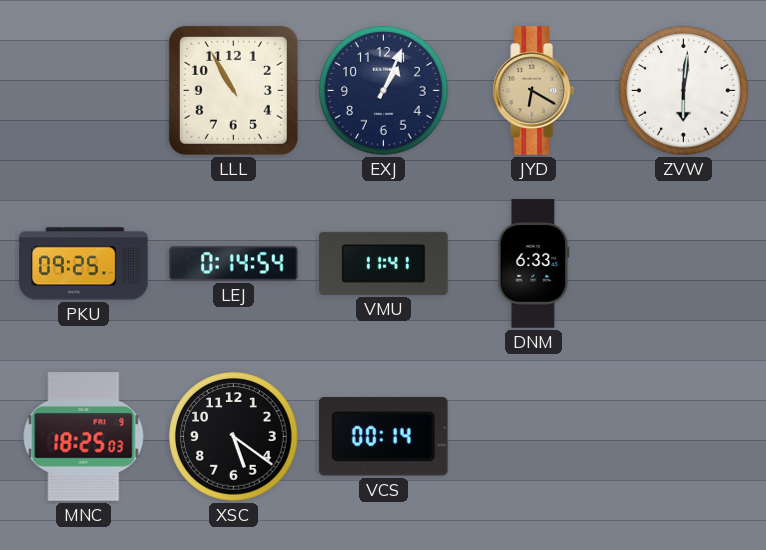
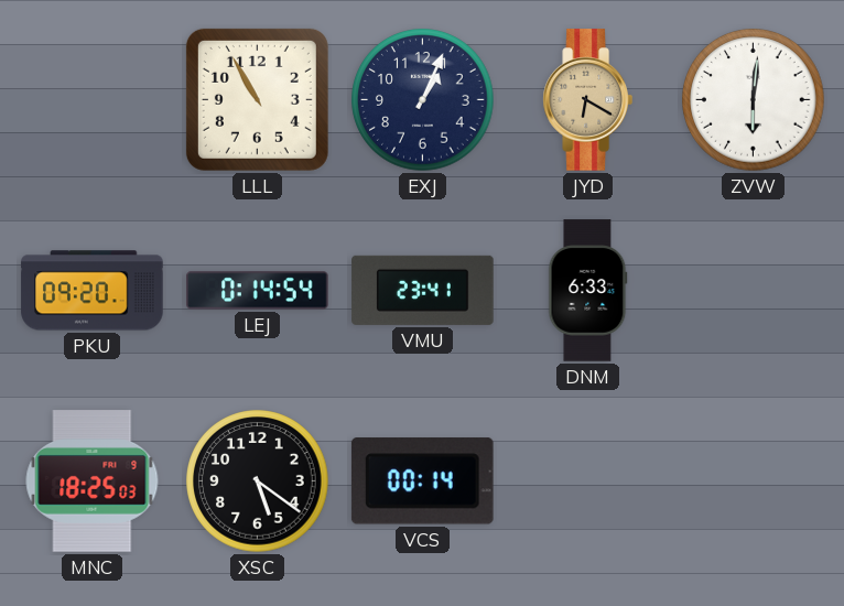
PKU: 09:25 -> 09:20 (93, 291)
VMU: 11:41 -> 23:41 (423, 290)
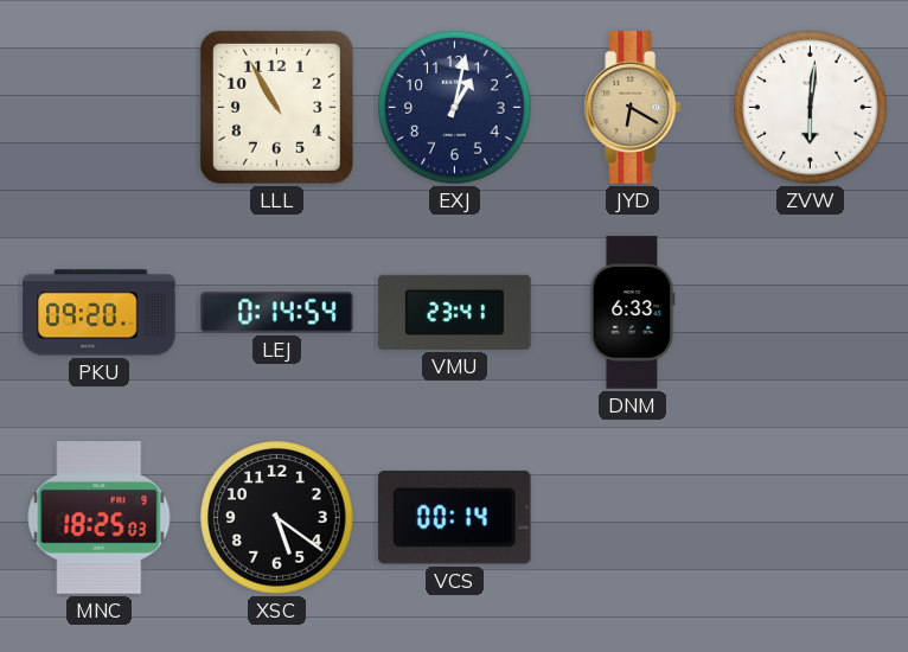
EXJ: 1:04 -> 1:02 (455, 108)
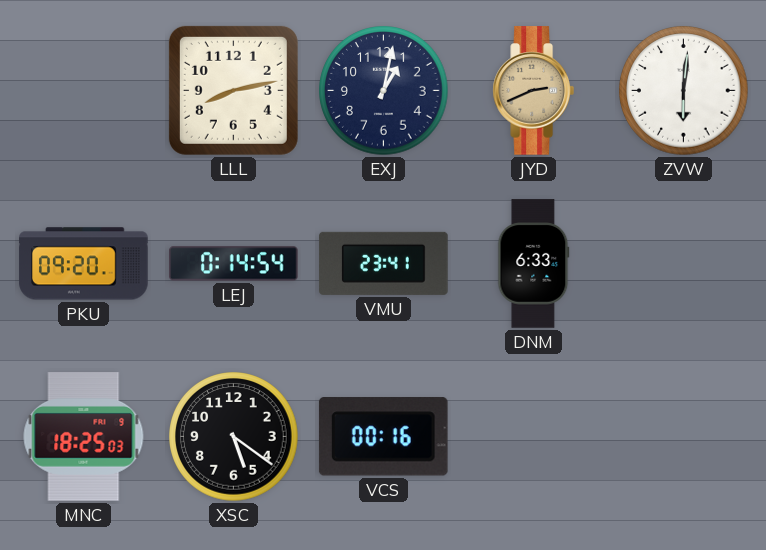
LLL: 10:55 -> 8:13 (233, 90)
JYD: 6:20 -> 2:41 (533, 91)
VCS: 00:14 -> 00:16 (383, 437)
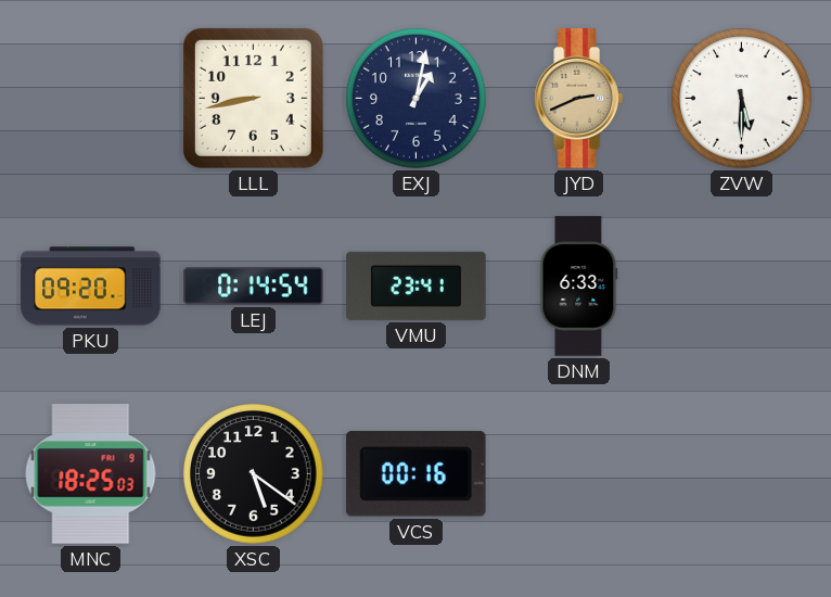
LLL: 8:13 -> 8:43 (253, 98)
ZVW: 6:01 -> 5:30 (742, 99)
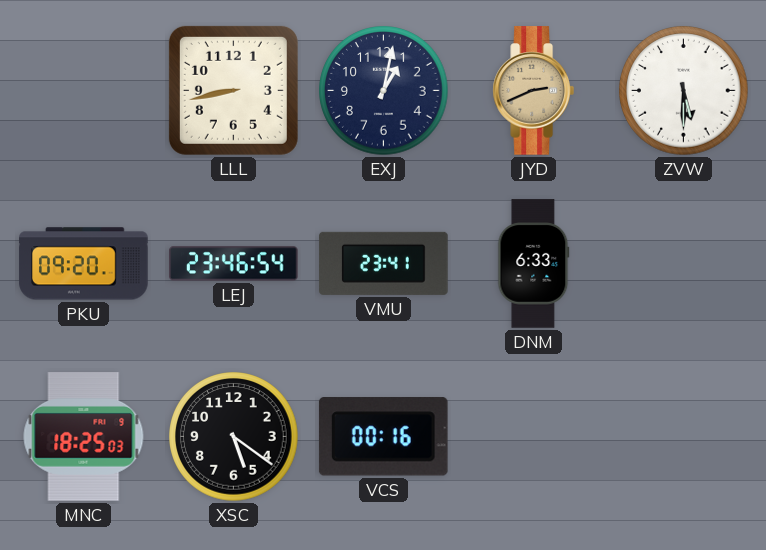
LEJ: 0:14 -> 23:46 (234, 264)
